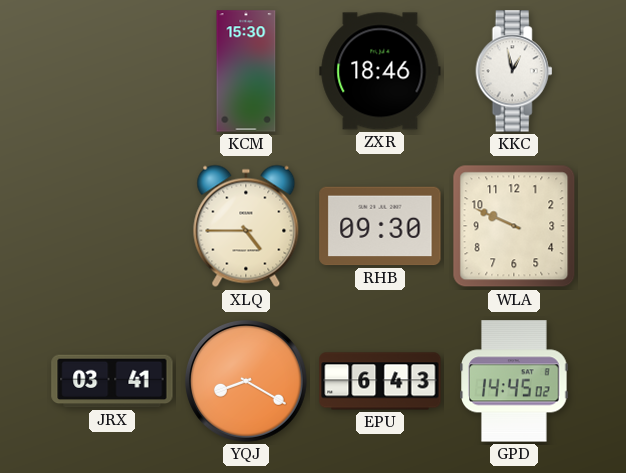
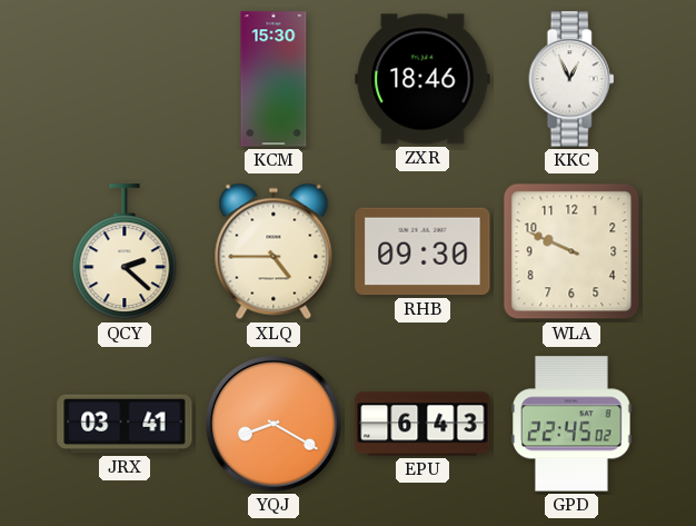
KKC: 12:58 -> 12:56 (571, 79)
QCY: none -> 2:22 (125, 252)
GPD: 14:45 -> 22:45 (571, 424)
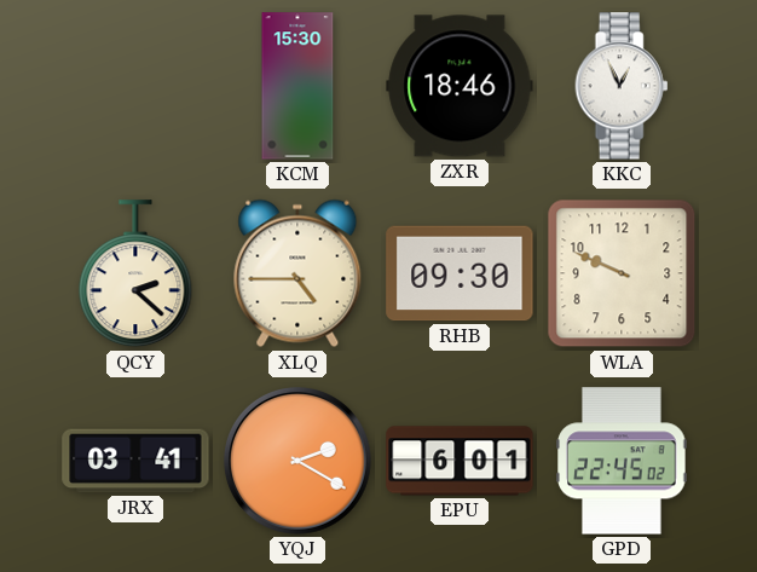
YQJ: 8:20 -> 2:20 (299, 462)
EPU: 6:43 -> 6:01 (460, 461)
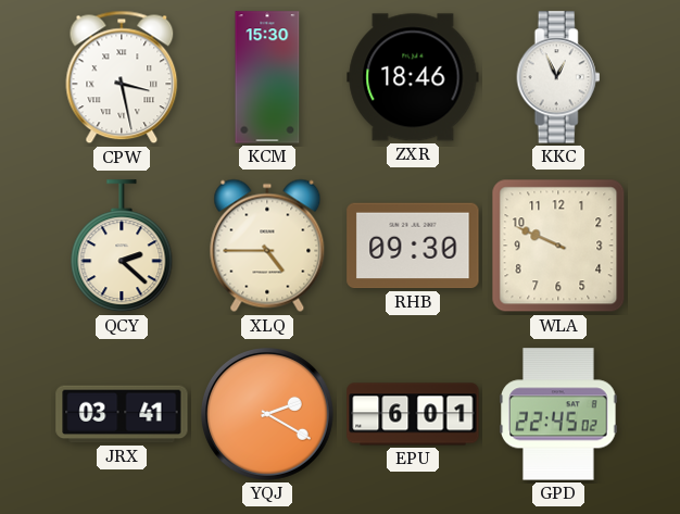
CPW: none -> 3:28 (122, 77)
